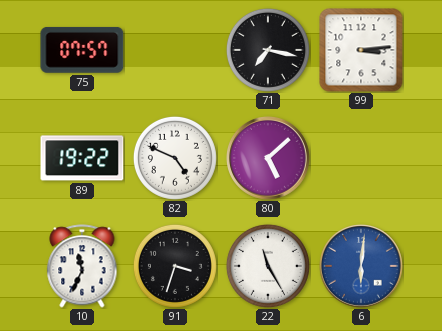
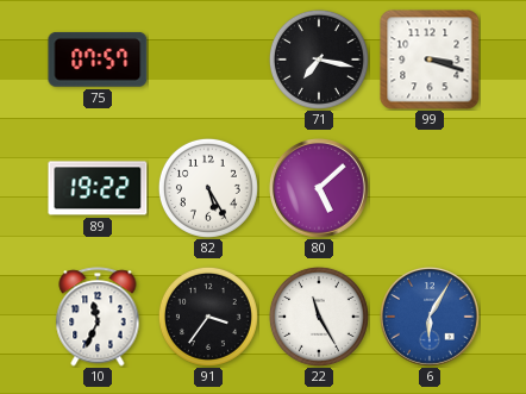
99: 3:14 -> 3:18 (430, 60)
82: 4:49 -> 5:25 (208, 188)
91: 3:33 -> 3:36 (208, 317)
6: 6:01 -> 6:05 (431, 318)
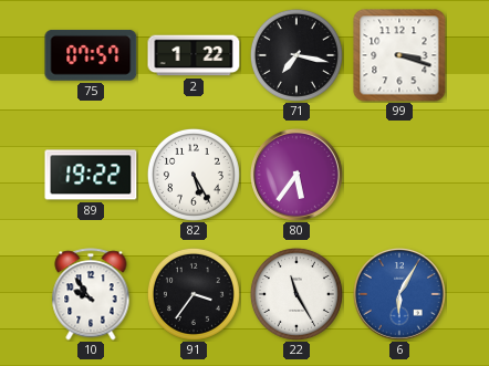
2: none -> 1:22 (194, 55)
80: 5:08 -> 5:36 (298, 176)
10: 11:34 -> 9:54 (91, 294)
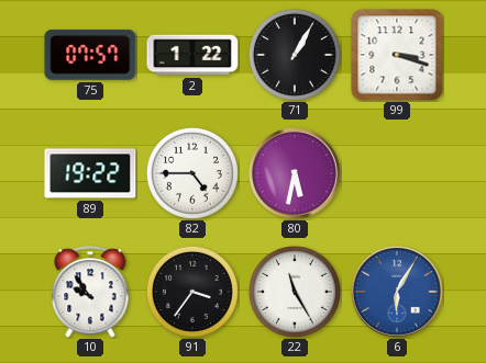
71: 7:17 -> 1:05 (295, 55)
82: 5:25 -> 4:45 (192, 173)
80: 5:36 -> 5:32 (296, 174)
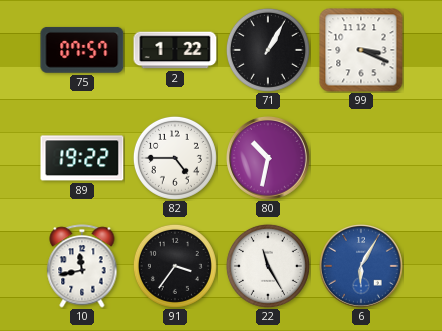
99: 3:18 -> 3:19 (361, 50)
80: 5:32 -> 10:32 (269, 159)
10: 9:54 -> 11:43 (82, 266)
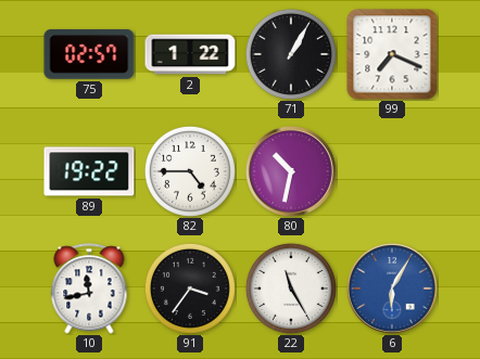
75: 07:57 -> 02:57 (89, 54)
99: 3:19 -> 7:19 (392, 54)
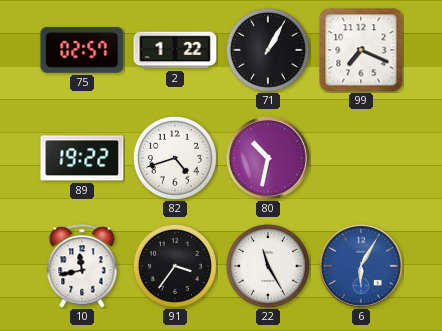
82: 4:45 -> 4:42 (175, 158)
